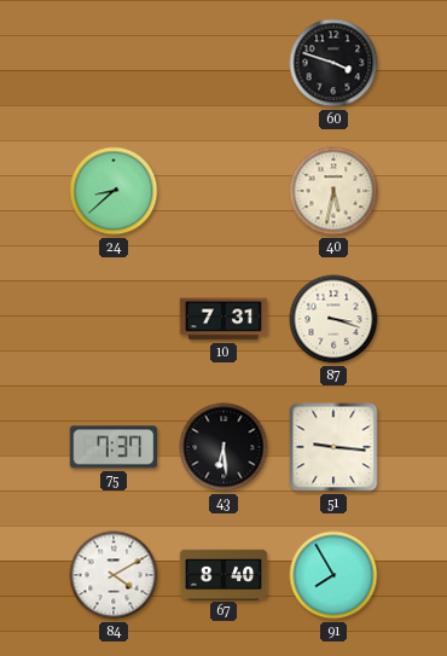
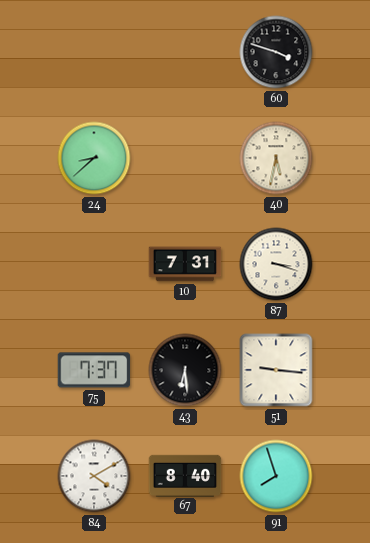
91: 7:55 -> 7:57 (276, 476)
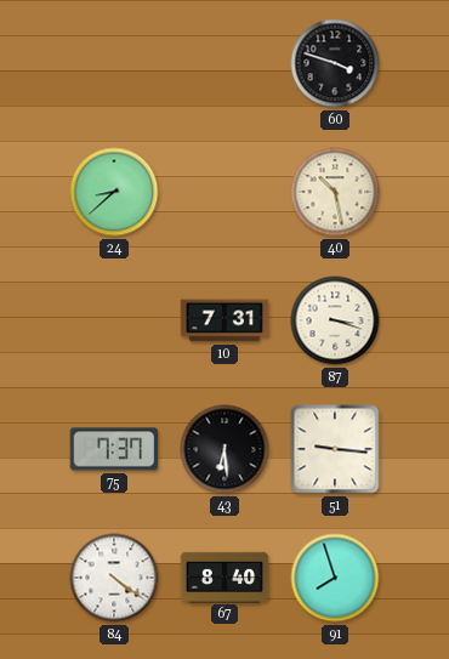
40: 5:32 -> 10:28 (335, 192)
84: 4:10 -> 4:21 (114, 578)
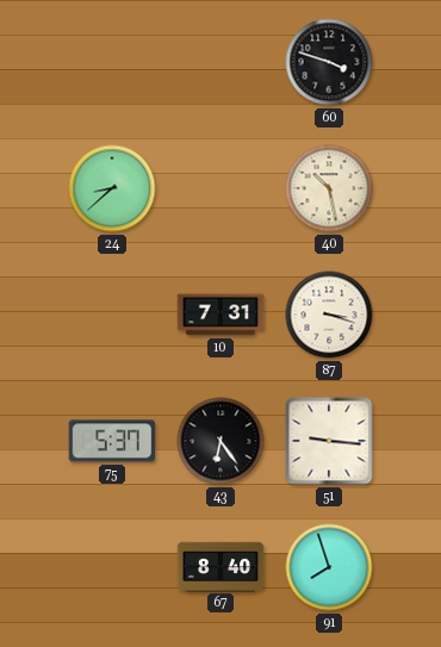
75: 7:37 -> 5:37 (112, 441)
43: 6:29 -> 6:24 (220, 441)
84: 4:21 -> none (114, 578)
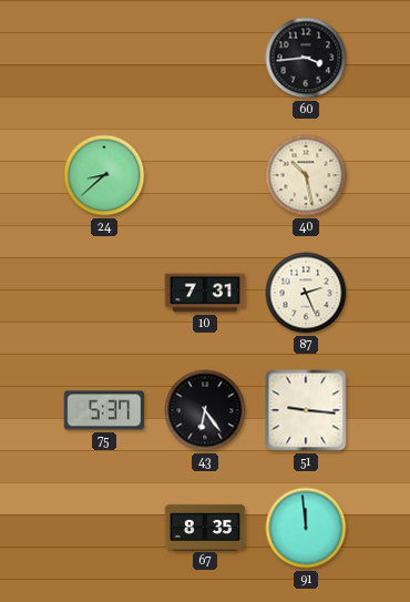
60: 3:48 -> 3:44 (306, 58)
87: 3:18 -> 2:26 (306, 293)
67: 8:40 -> 8:35 (205, 527)
91: 7:57 -> 11:59 (306, 528)
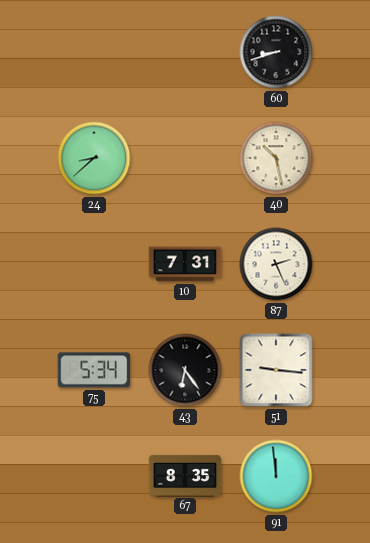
60: 3:44 -> 8:42 (276, 52)
75: 5:37 -> 5:34 (94, 370)
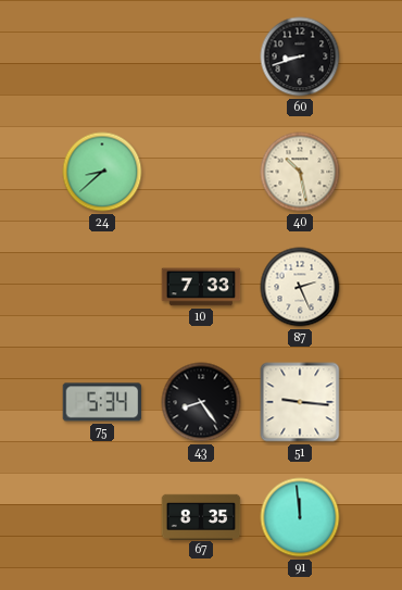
10: 7:31 -> 7:33 (201, 287)
43: 6:24 -> 8:24 (201, 402)
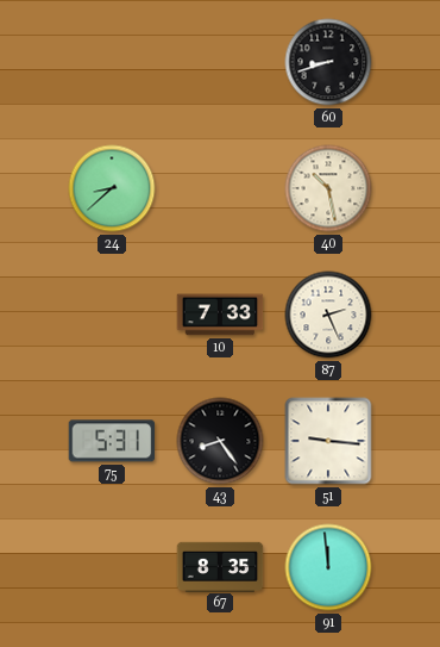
75: 5:34 -> 5:31 (112, 441)
